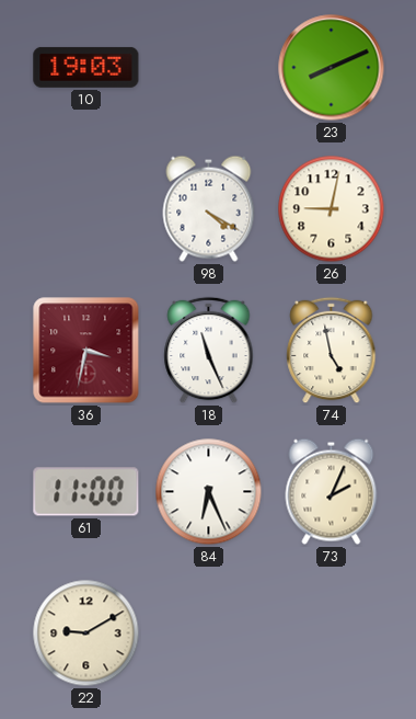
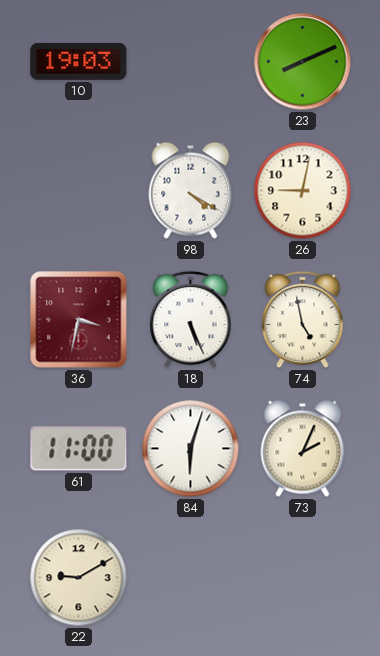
18: 11:26 -> 5:26 (191, 320)
84: 6:26 -> 6:03 (191, 449)
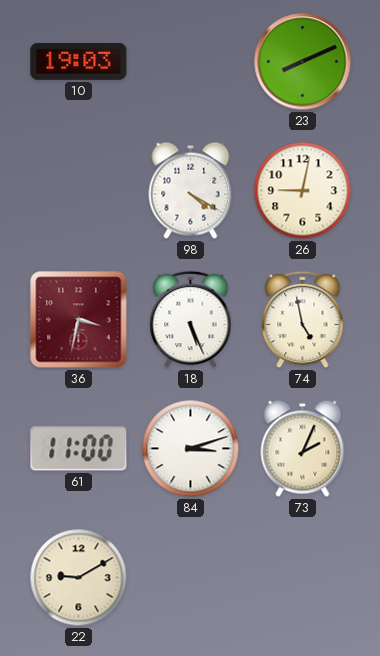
84: 6:03 -> 3:12 (191, 449)
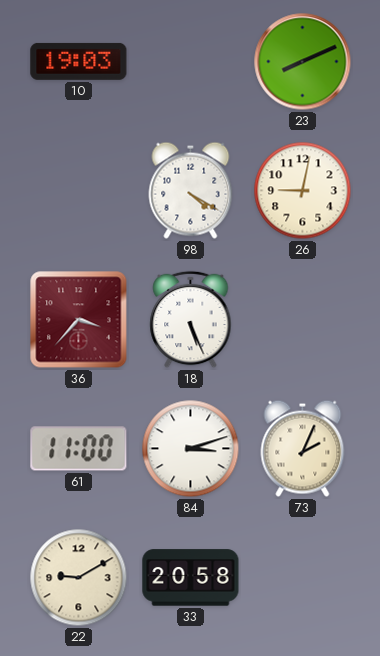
36: 3:32 -> 3:37 (79, 320)
74: 4:58 -> none (303, 320)
33: none -> 20:58 (191, 578)
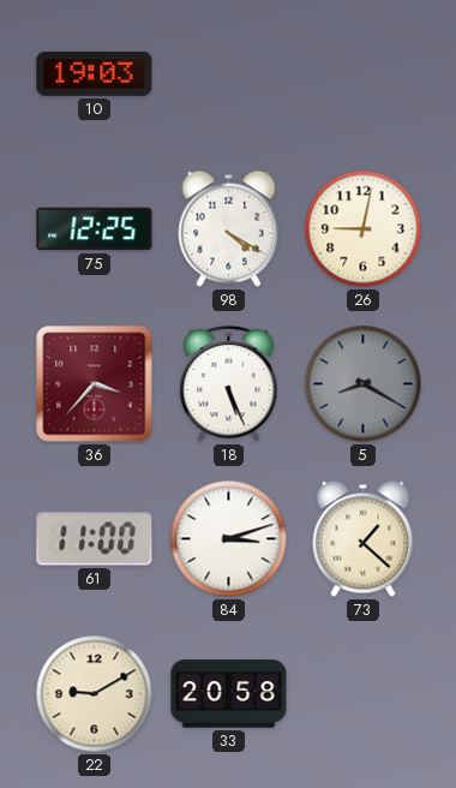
23: 8:11 -> none (303, 62)
75: none -> 12:25 (95, 229)
5: none -> 8:20 (364, 384)
73: 2:04 -> 1:22 (364, 538)
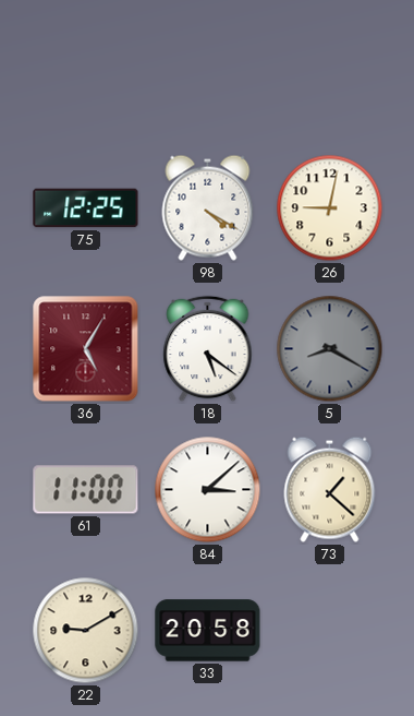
10: 19:03 -> none (95, 73)
36: 3:37 -> 5:05 (86, 349)
18: 5:26 -> 5:21 (208, 349)
84: 3:12 -> 3:08 (208, 490)
